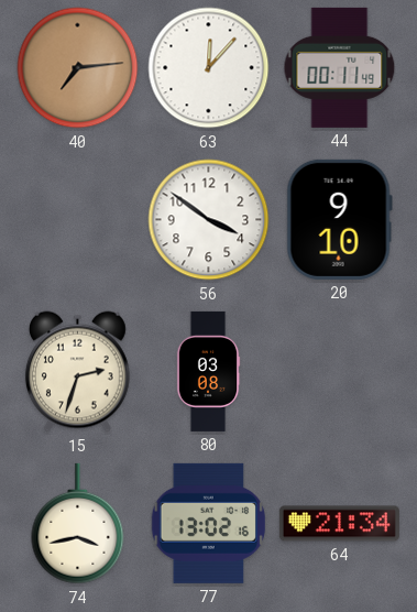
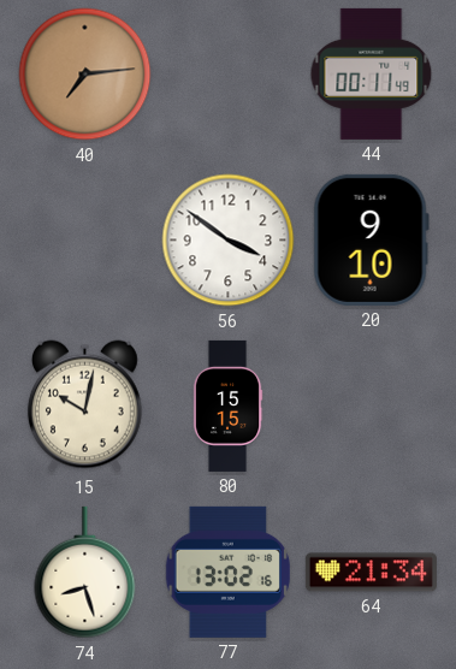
63: 12:07 -> none (209, 68)
15: 2:33 -> 10:02 (84, 407)
80: 03:08 -> 15:15 (227, 405)
74: 3:43 -> 8:27 (85, 573)
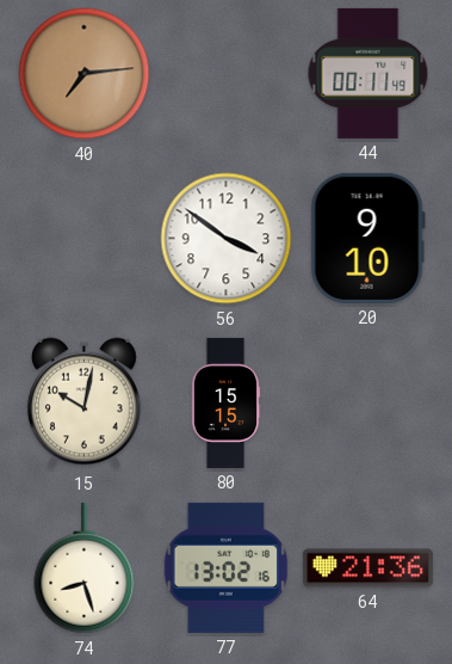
64: 21:34 -> 21:36 (367, 568)
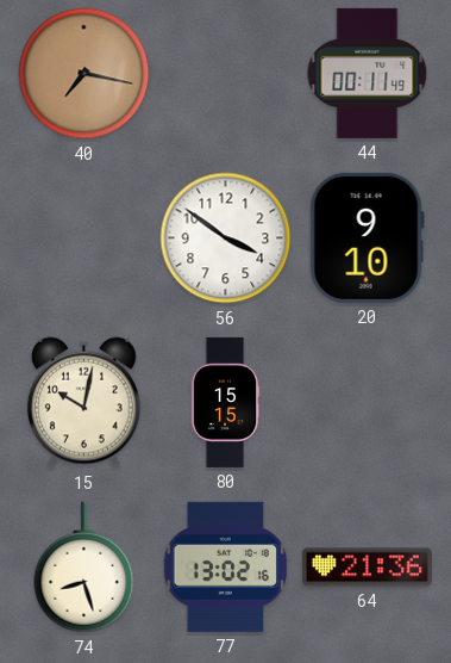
40: 7:14 -> 7:17 (84, 74)
